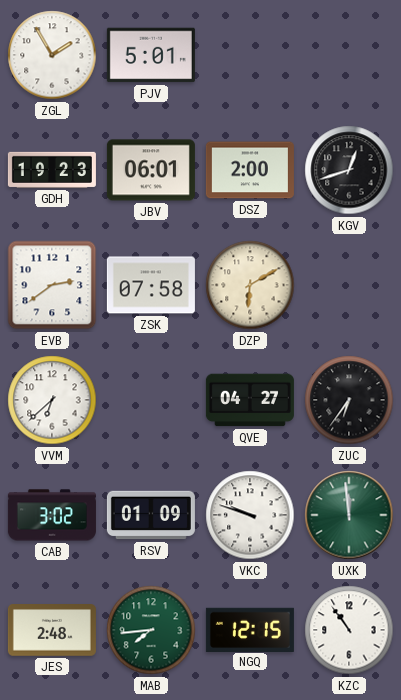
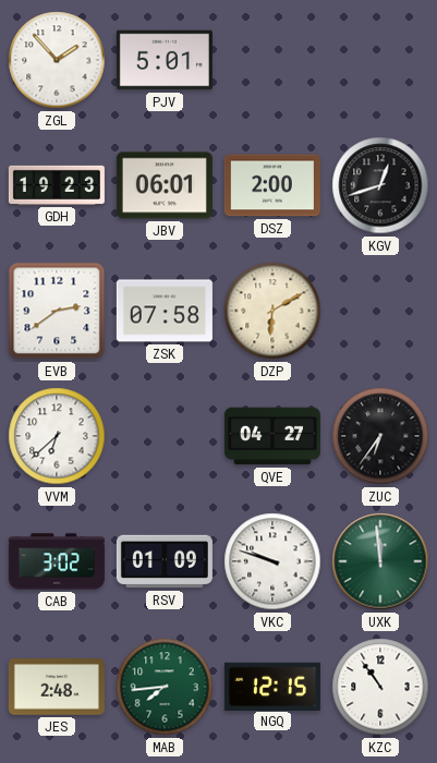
ZGL: 1:55 -> 1:53 (57, 60)
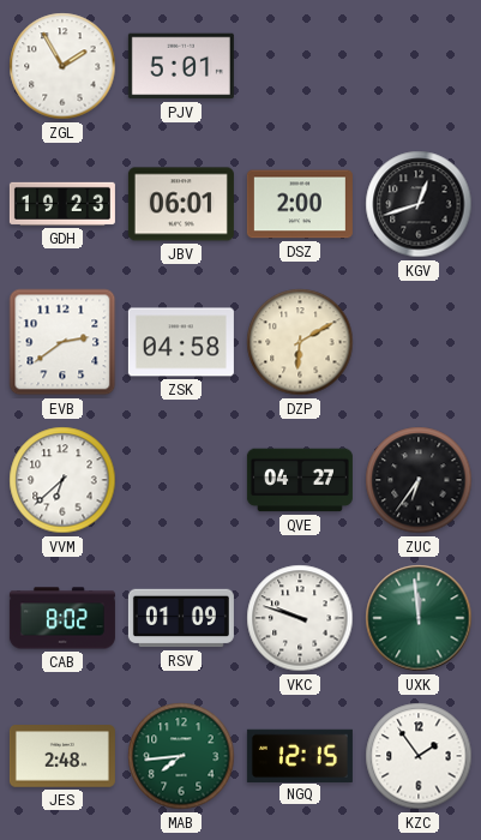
ZGL: 1:53 -> 1:55 (62, 66)
ZSK: 07:58 -> 04:58 (181, 342)
CAB: 3:02 -> 8:02 (62, 618)
KZC: 10:54 -> 1:54 (419, 756)
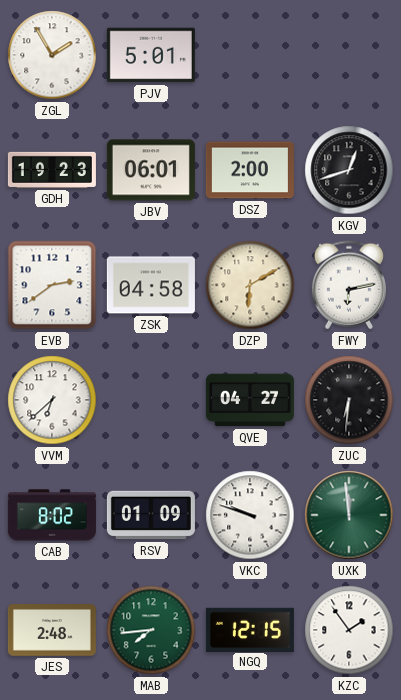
FWY: none -> 6:13 (349, 285)
ZUC: 6:36 -> 6:31 (349, 400)
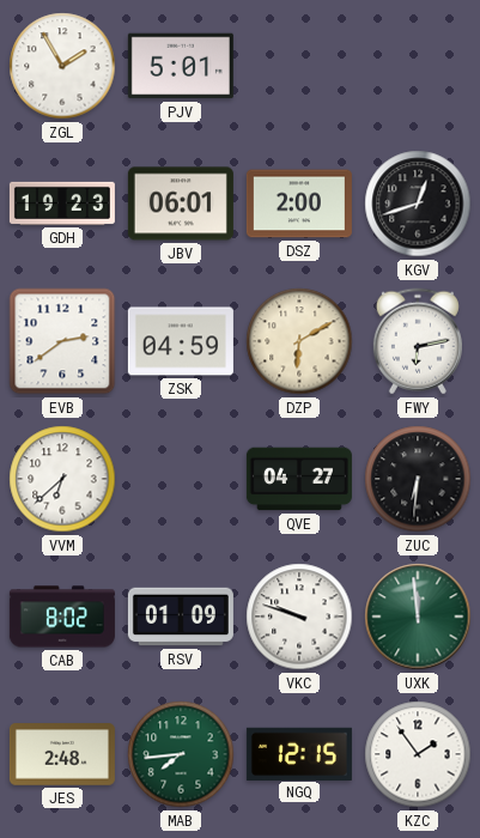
ZSK: 04:58 -> 04:59 (181, 341)
